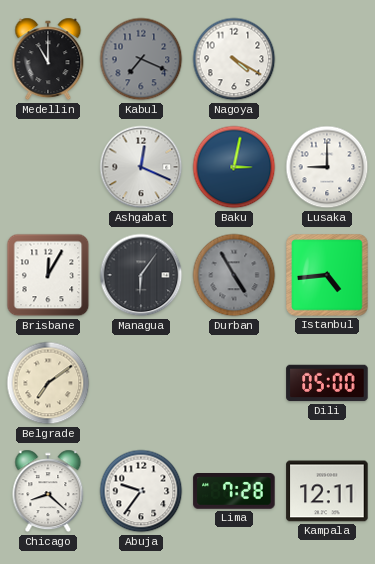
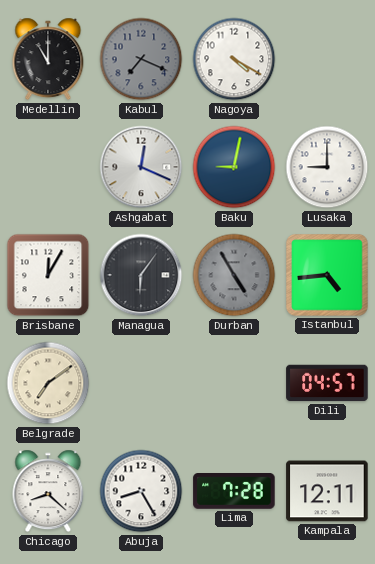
Baku: 3:02 -> 9:02 (234, 167)
Dili: 05:00 -> 04:57 (327, 383)
Abuja: 9:36 -> 8:25 (141, 491)
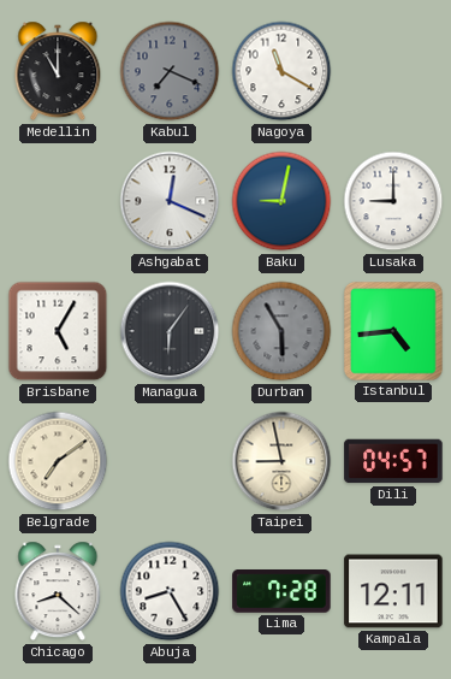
Nagoya: 4:20 -> 11:20 (281, 71)
Brisbane: 12:05 -> 5:05 (58, 331)
Durban: 4:55 -> 5:55 (281, 331)
Taipei: none -> 8:58 (281, 461)
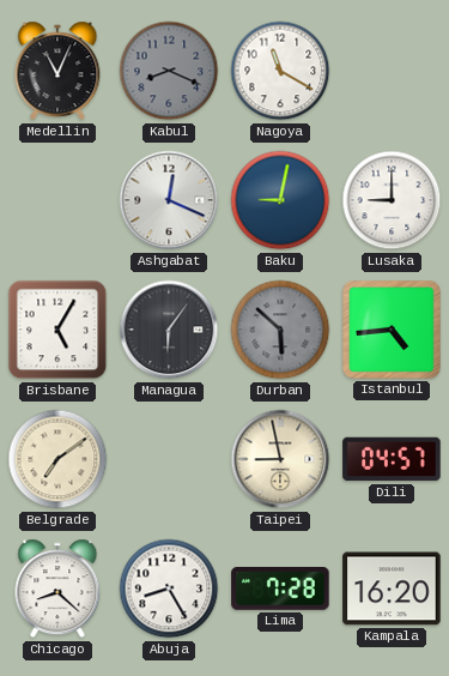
Medellin: 11:00 -> 11:04 (57, 71)
Kabul: 7:19 -> 8:19 (169, 71)
Durban: 5:55 -> 5:52 (280, 330)
Kampala: 12:11 -> 16:20 (392, 589)
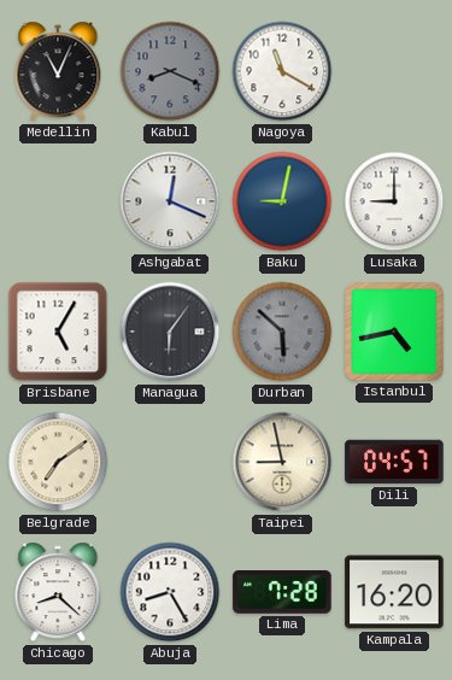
Istanbul: 4:44 -> 4:43 (394, 332)
